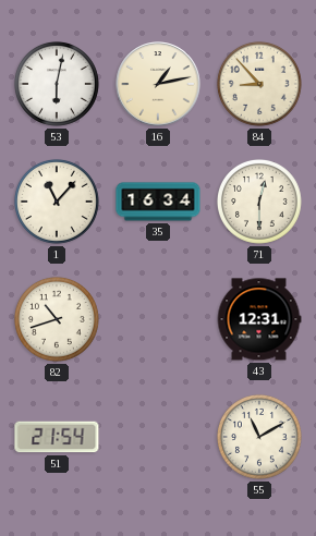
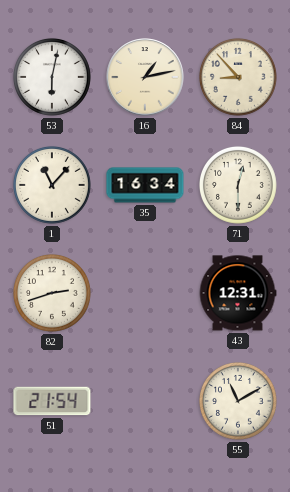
82: 10:42 -> 2:42 (52, 293)
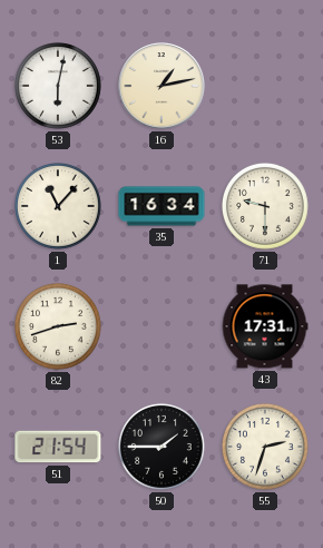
84: 8:53 -> none (238, 77)
71: 12:30 -> 9:30 (265, 206)
43: 12:31 -> 17:31 (265, 326)
50: none -> 1:45 (161, 447)
55: 11:10 -> 2:33 (265, 447)
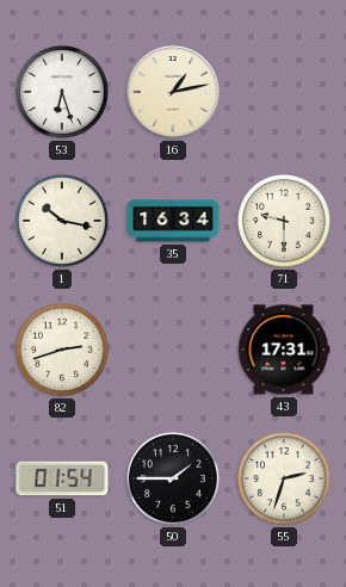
53: 6:02 -> 6:27 (62, 92)
1: 11:07 -> 10:17 (62, 221)
51: 21:54 -> 01:54 (62, 478)
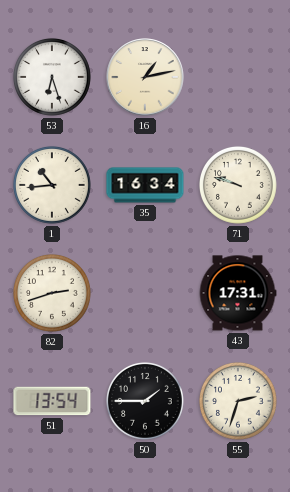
1: 10:17 -> 10:44 (52, 185)
71: 9:30 -> 9:48 (238, 185)
51: 01:54 -> 13:54 (52, 401)
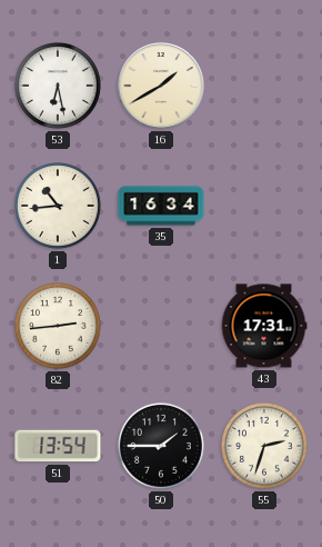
53: 6:27 -> 6:28 (58, 86)
16: 1:13 -> 1:40 (161, 86)
71: 9:48 -> none (238, 185)
82: 2:42 -> 2:44 (58, 326)
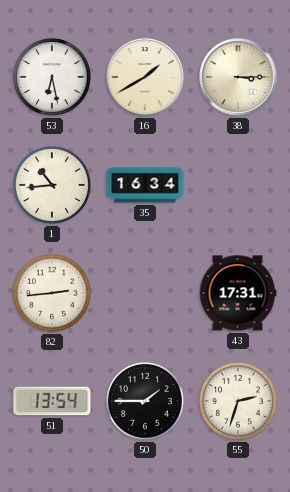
38: none -> 3:15 (238, 77)
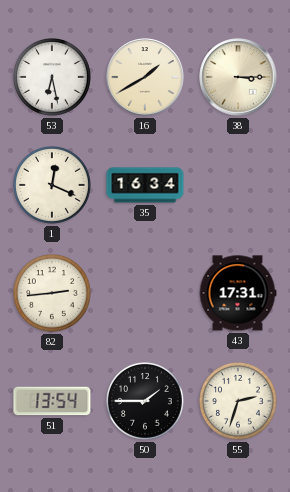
1: 10:44 -> 12:19 (52, 185)
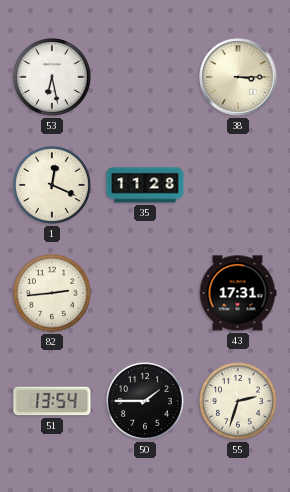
16: 1:40 -> none (145, 77)
35: 16:34 -> 11:28 (145, 185)
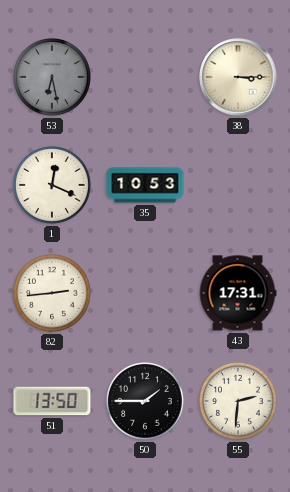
53 dial: white -> grey (52, 77)
35: 11:28 -> 10:53 (145, 185)
51: 13:54 -> 13:50 (52, 401)
55: 2:33 -> 2:31 (238, 401)
